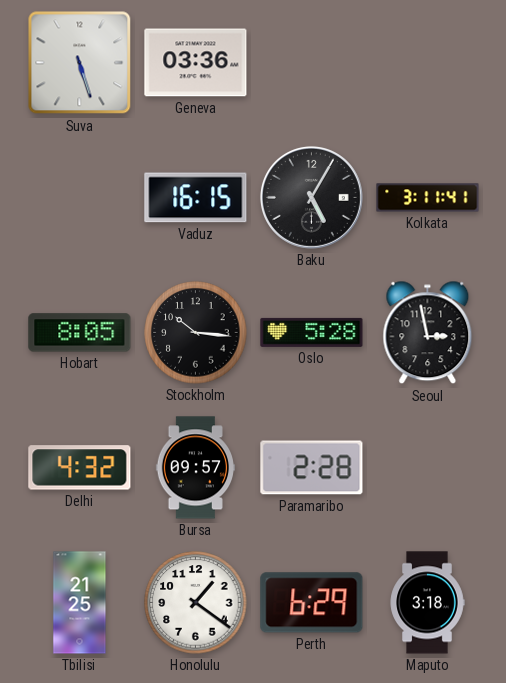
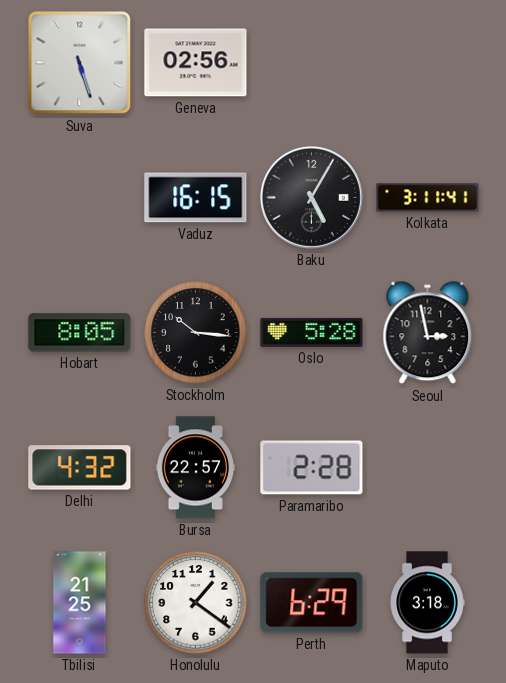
Geneva: 03:36 -> 02:56 (196, 63)
Bursa: 09:57 -> 22:57 (195, 468)
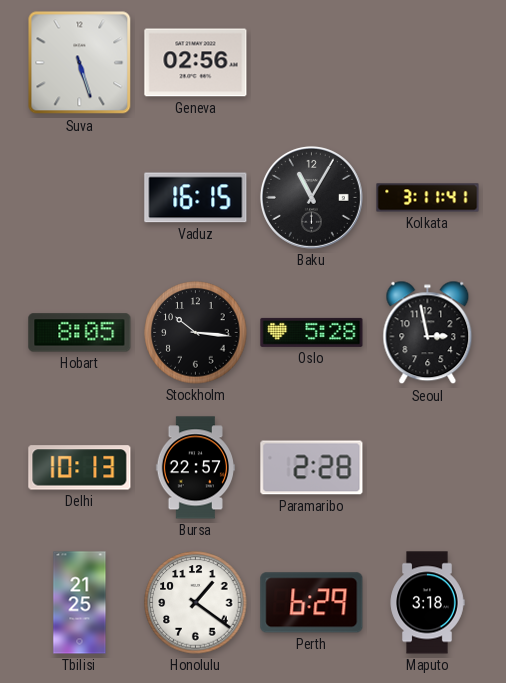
Baku: 5:05 -> 11:05 (311, 197)
Delhi: 4:32 -> 10:13 (80, 468)
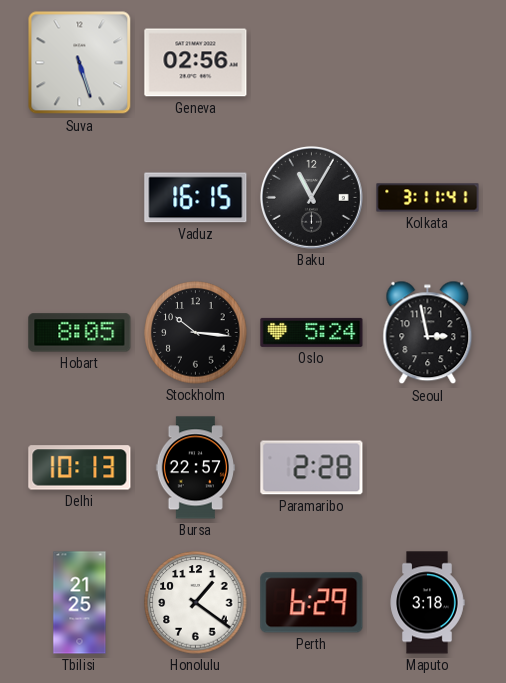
Oslo: 5:28 -> 5:24 (312, 332)
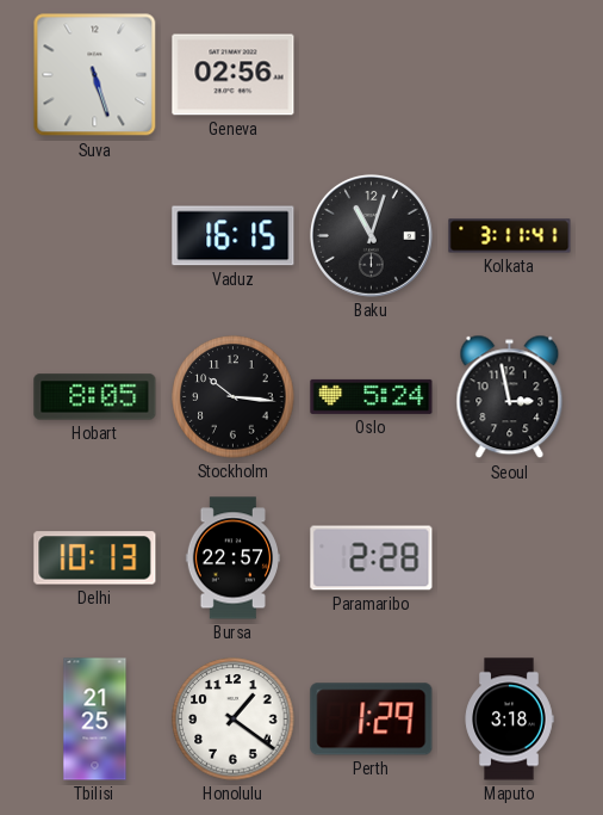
Baku: 11:05 -> 11:03 (371, 235)
Perth: 6:29 -> 1:29 (372, 720)
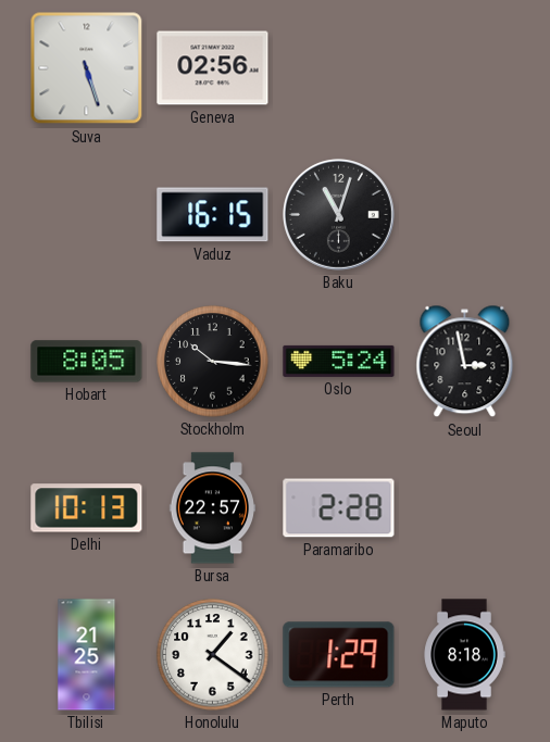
Kolkata: 3:11 -> none (510, 236)
Maputo: 3:18 -> 8:18 (464, 655)
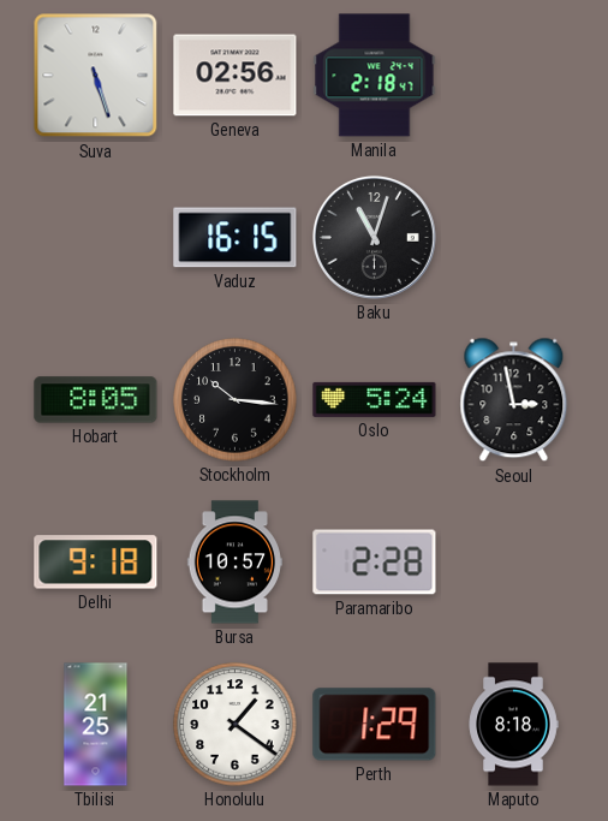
Manila: none -> 2:18 (375, 76)
Delhi: 10:13 -> 9:18 (96, 563)
Bursa: 22:57 -> 10:57 (234, 563)
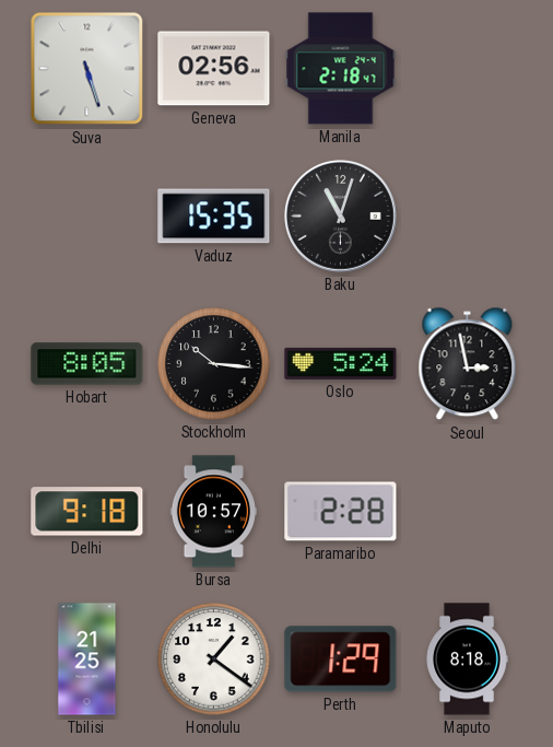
Vaduz: 16:15 -> 15:35 (214, 217)
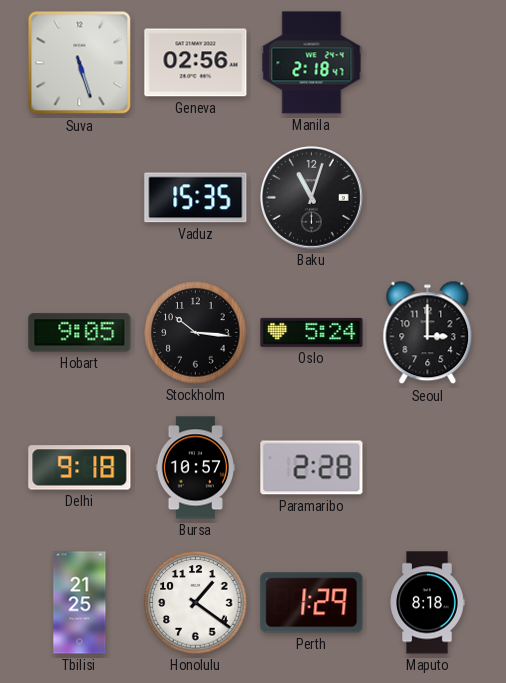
Hobart: 8:05 -> 9:05 (80, 333)
Seoul: 2:58 -> 3:00 (428, 333)
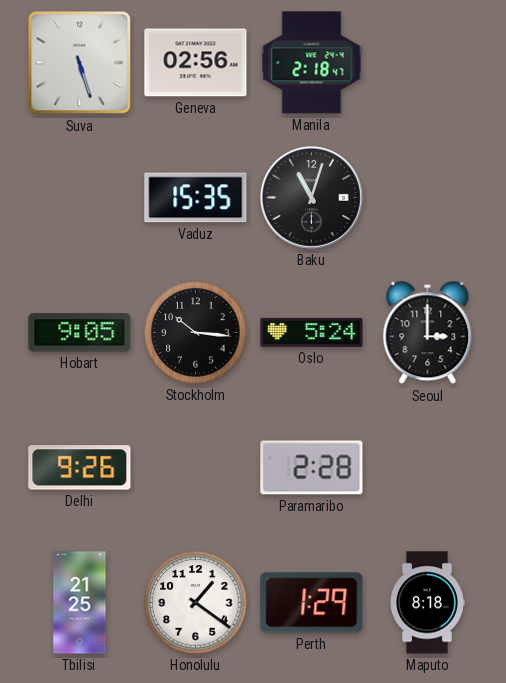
Delhi: 9:18 -> 9:26 (80, 468)
Bursa: 10:57 -> none (195, 468)
